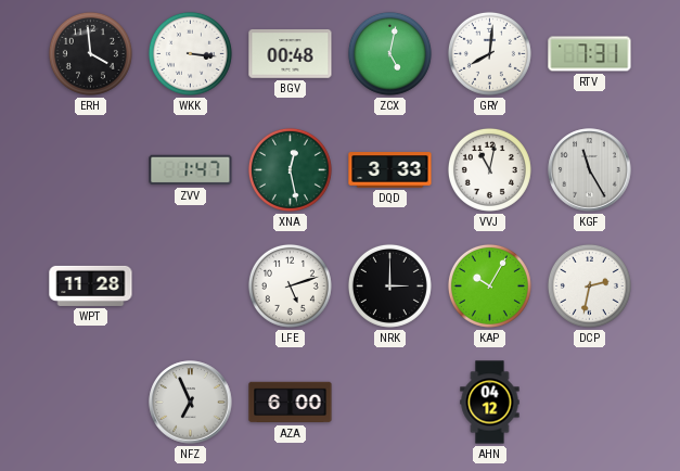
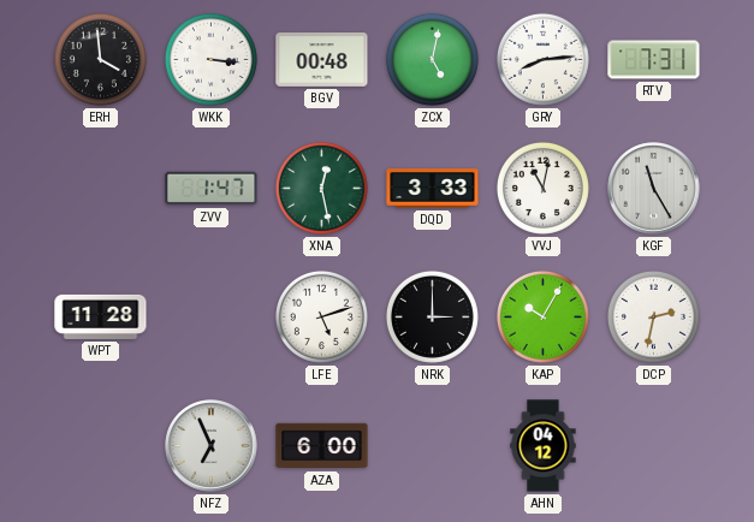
GRY: 8:01 -> 8:14 (542, 59)
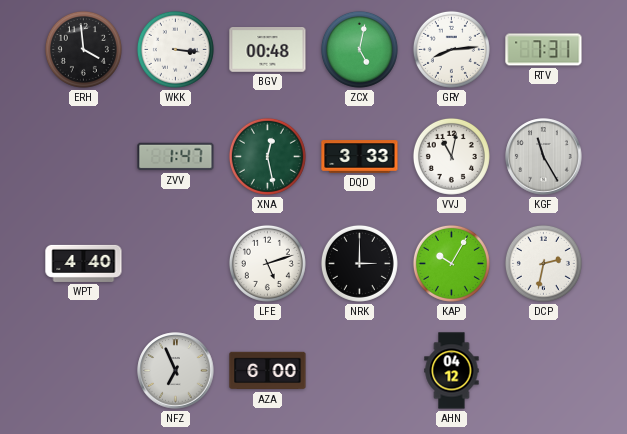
WPT: 11:28 -> 4:40 (84, 263)
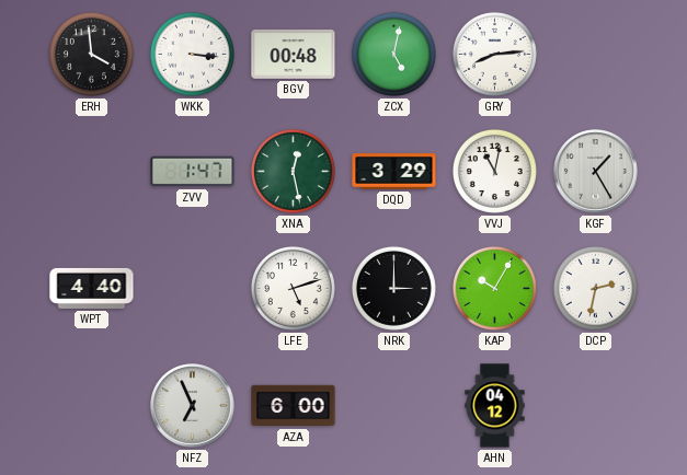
RTV: 7:31 -> none (544, 50)
DQD: 3:33 -> 3:29 (394, 172)
KGF: 11:25 -> 1:25 (596, 172)
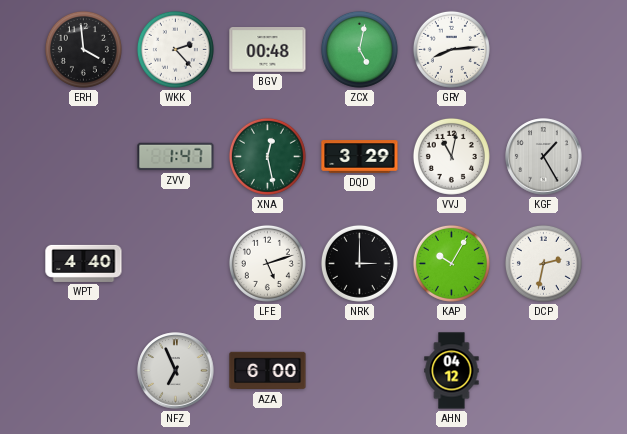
WKK: 3:16 -> 2:23 (175, 49)
